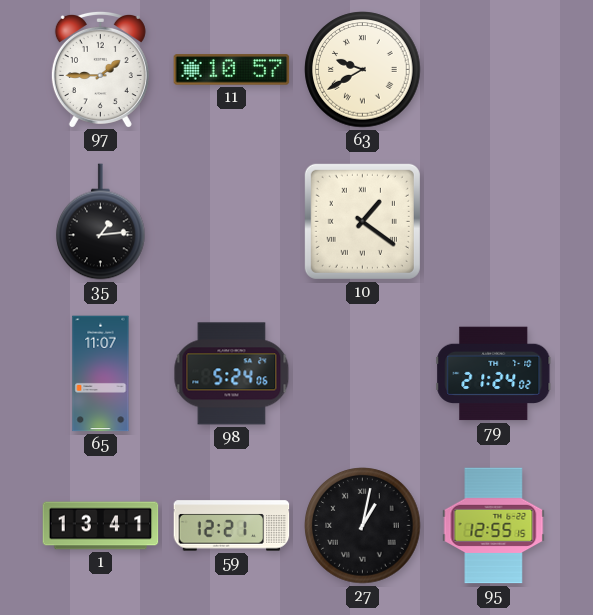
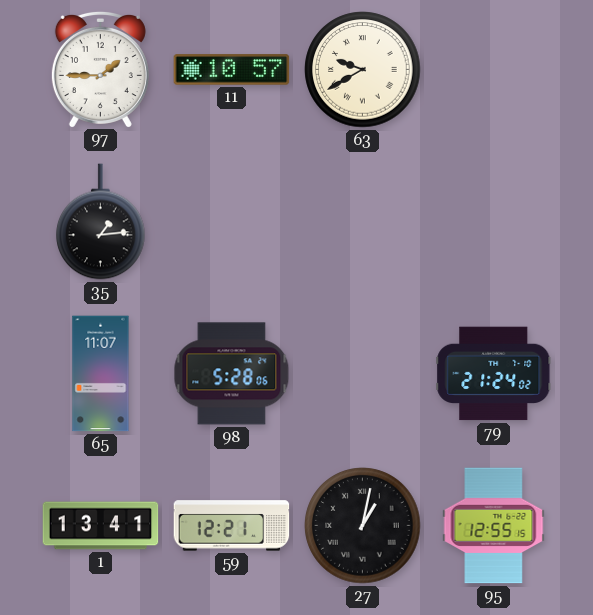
10: 1:21 -> none (362, 221)
98: 5:24 -> 5:28 (232, 374)
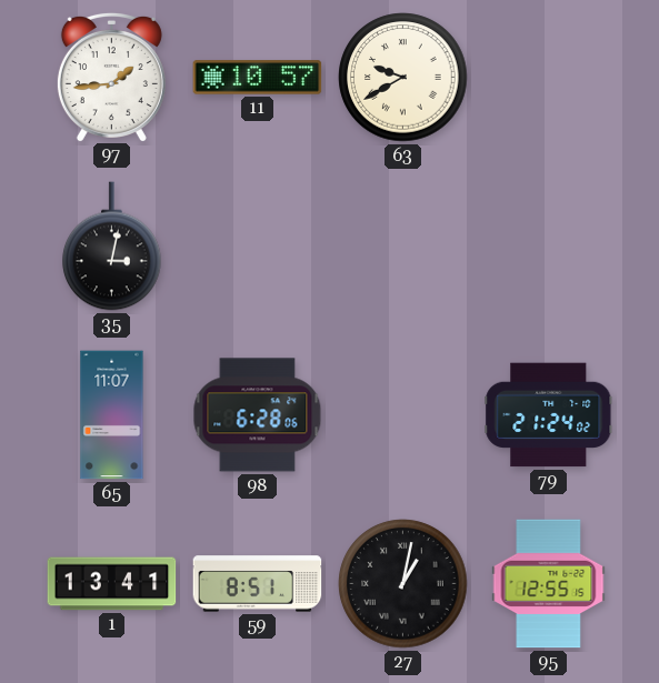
97: 1:45 -> 1:44 (111, 77)
35: 1:14 -> 3:02 (112, 247)
98: 5:28 -> 6:28 (258, 415)
59: 12:21 -> 8:51 (258, 584)
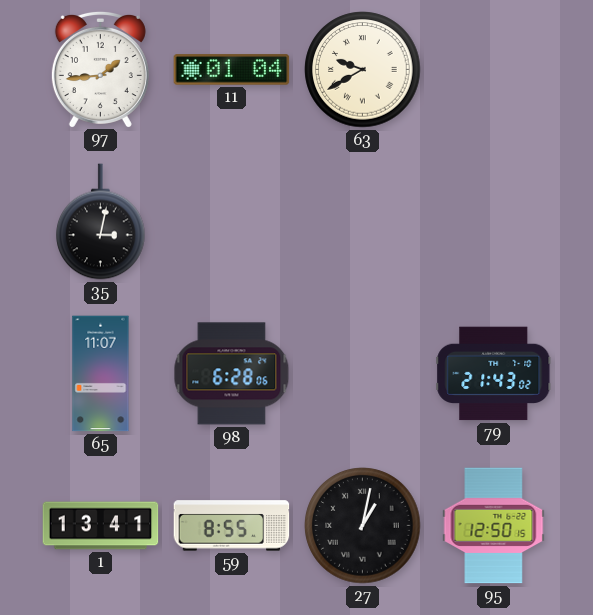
11: 10:57 -> 01:04 (232, 70)
79: 21:24 -> 21:43 (494, 374)
59: 8:51 -> 8:55 (232, 526)
95: 12:55 -> 12:50 (494, 526)
